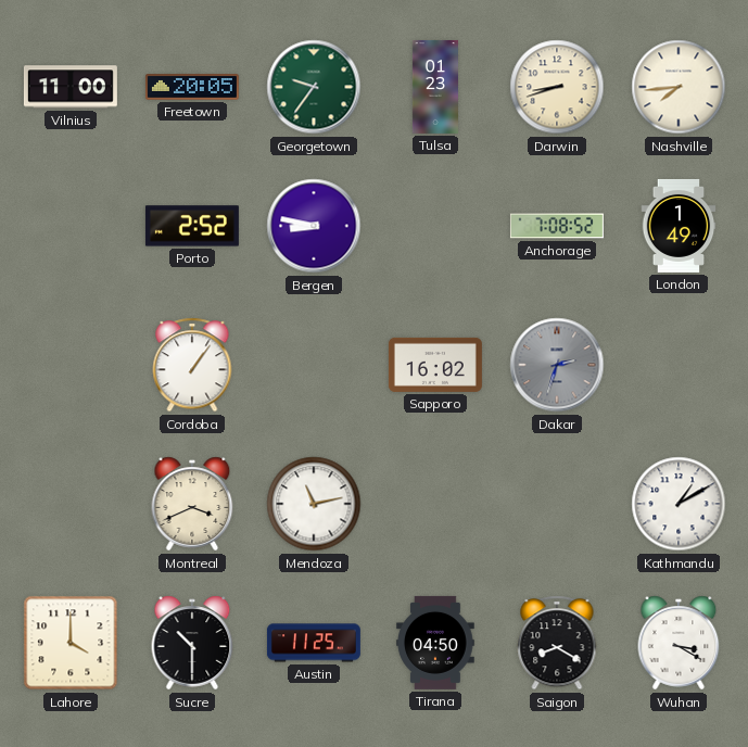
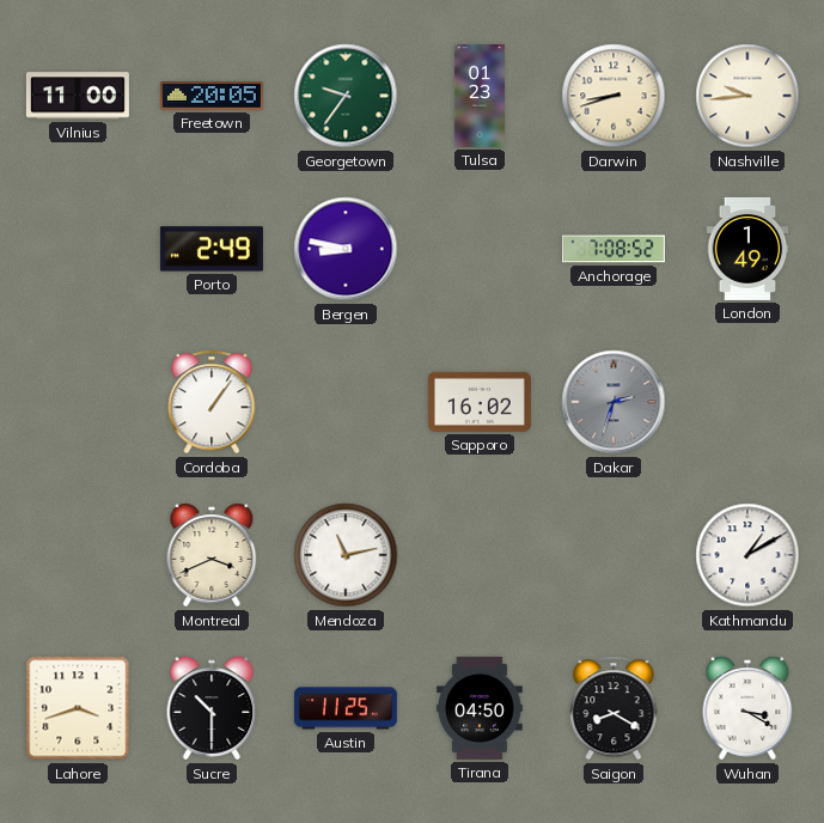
Nashville: 7:44 -> 9:44 (747, 96)
Porto: 2:52 -> 2:49 (212, 249)
Lahore: 4:00 -> 3:42 (78, 708)
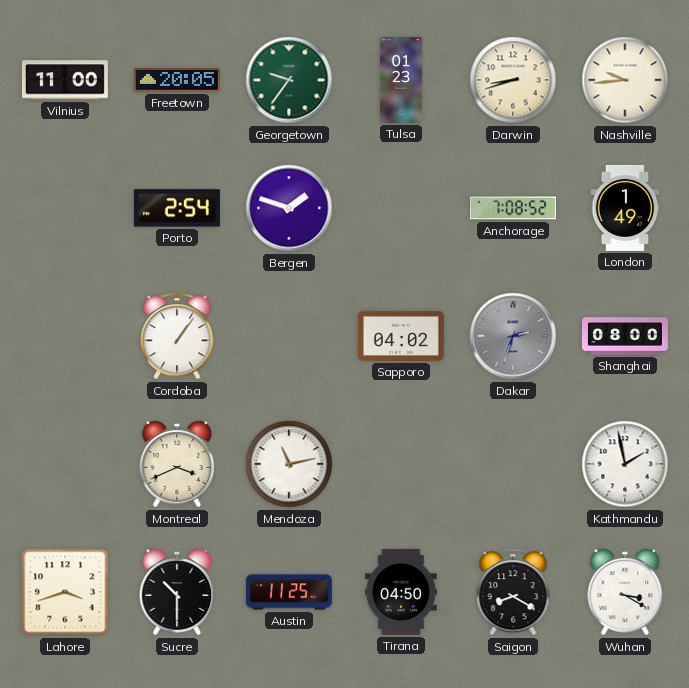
Porto: 2:49 -> 2:54 (177, 208)
Bergen: 8:47 -> 1:48 (289, 208)
Sapporo: 16:02 -> 04:02 (401, 336)
Shanghai: none -> 08:00 (625, 336)
Kathmandu: 1:10 -> 1:58 (625, 464)
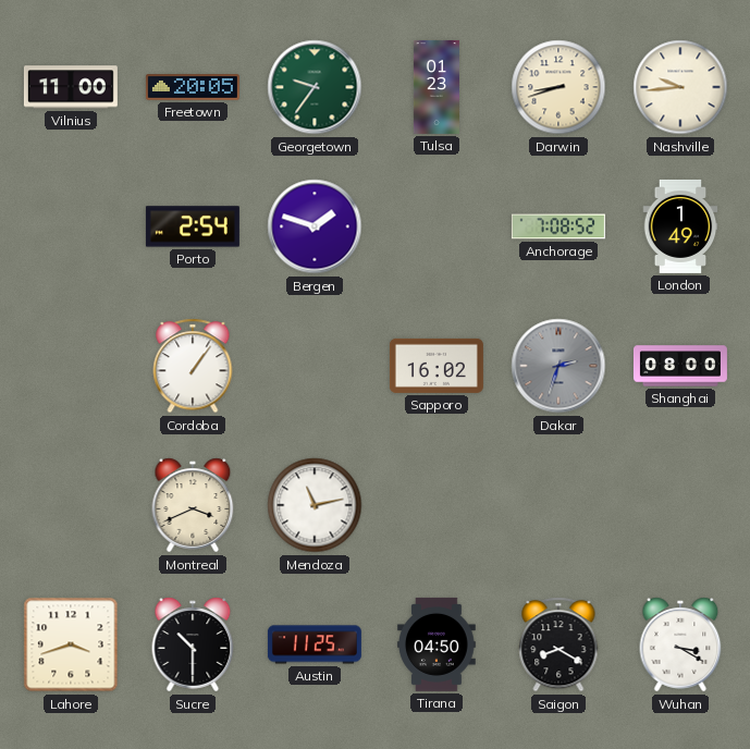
Sapporo: 04:02 -> 16:02 (437, 366)
Kathmandu: 1:58 -> none (625, 464)
